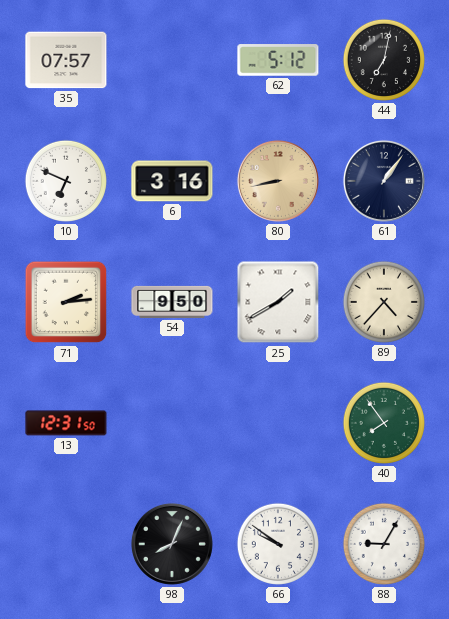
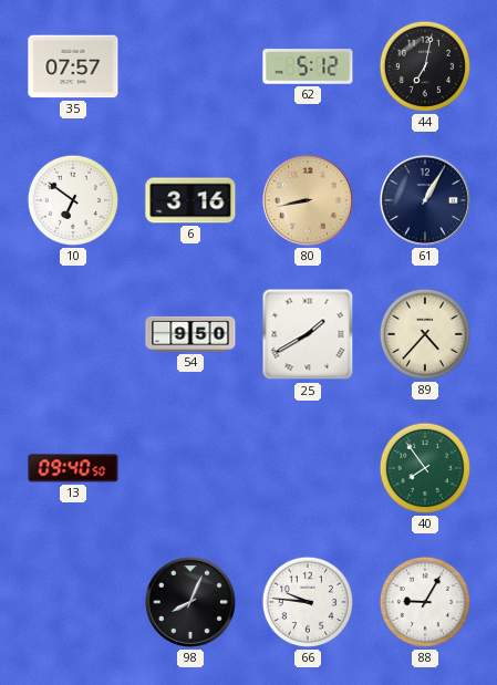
10: 6:49 -> 6:51 (73, 200)
61: 1:06 -> 1:05 (425, 200)
71: 2:14 -> none (66, 302)
13: 12:31 -> 09:40 (73, 468)
66: 9:51 -> 9:46 (308, 602)
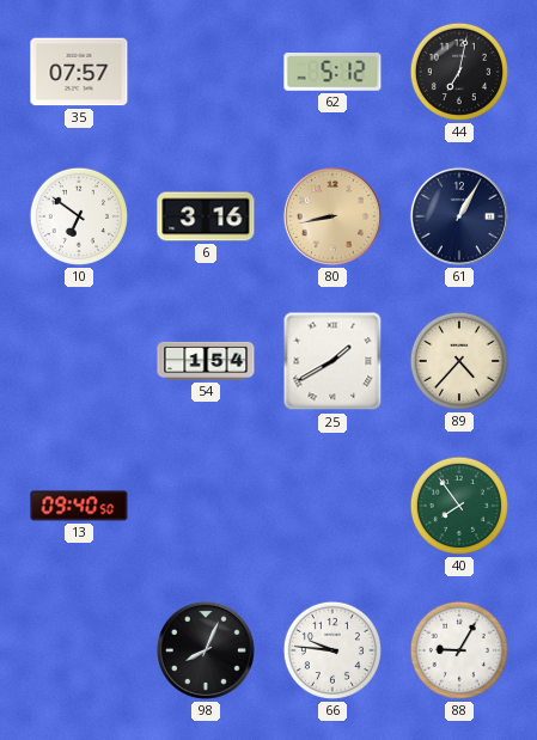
54: 9:50 -> 1:54 (206, 361)
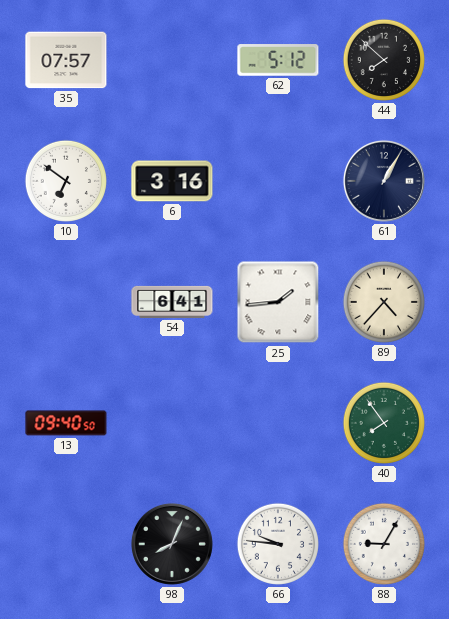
44: 7:02 -> 7:52 (384, 60)
80: 8:43 -> none (332, 216)
54: 1:54 -> 6:41 (172, 302)
25: 1:40 -> 1:44 (278, 302)
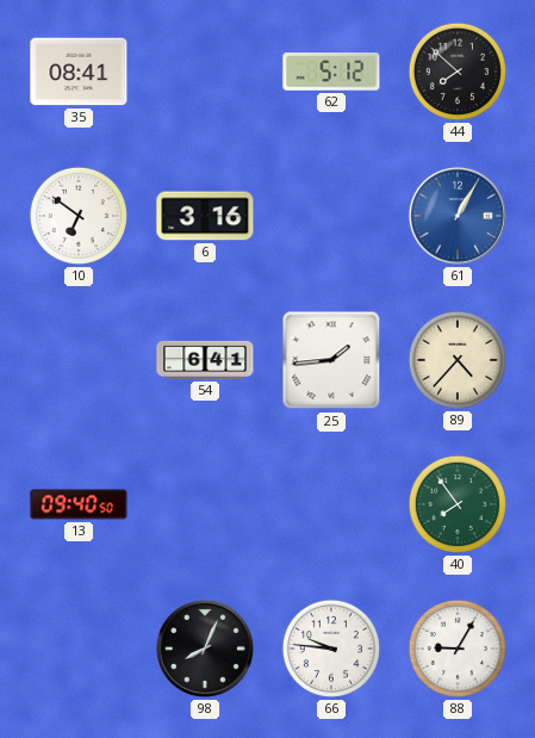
35: 07:57 -> 08:41 (79, 72)
61 dial: navy -> blue (458, 216)
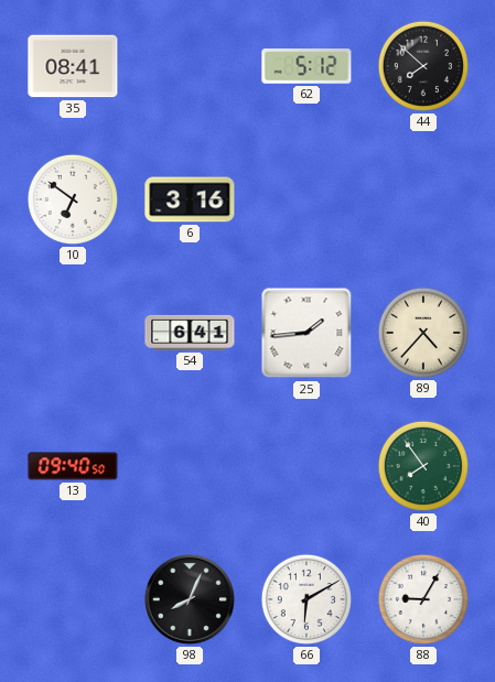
61: 1:05 -> none (458, 216)
66: 9:46 -> 6:10 (306, 599)
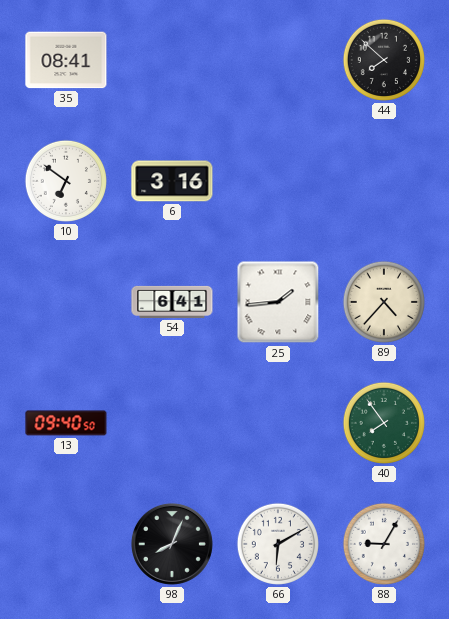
62: 5:12 -> none (306, 66)
